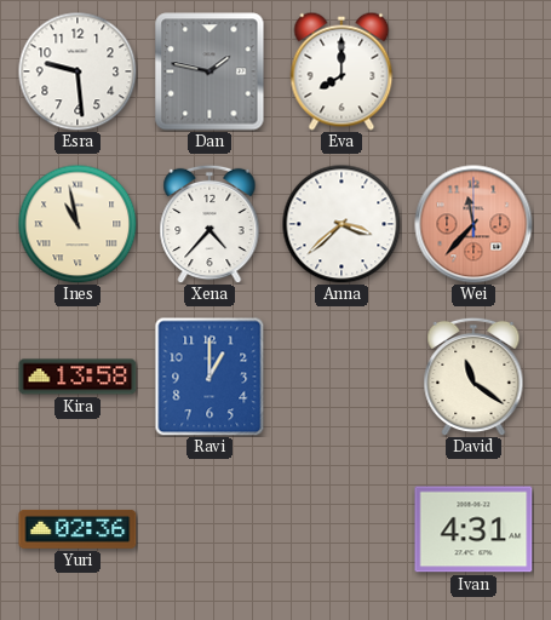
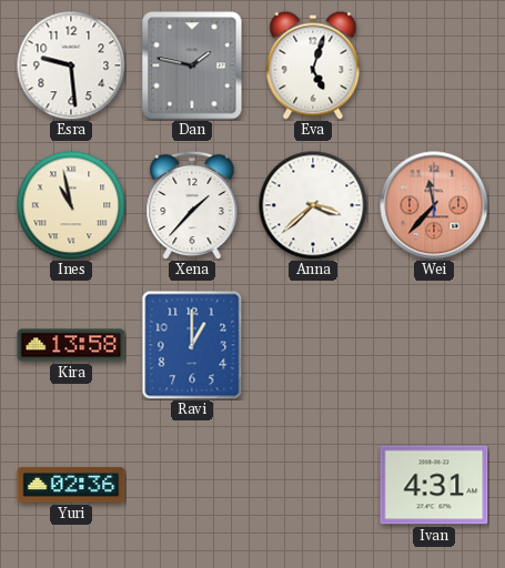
Eva: 8:00 -> 5:03 (313, 65)
Xena: 4:37 -> 1:37 (192, 205)
David: 11:21 -> none (473, 377)
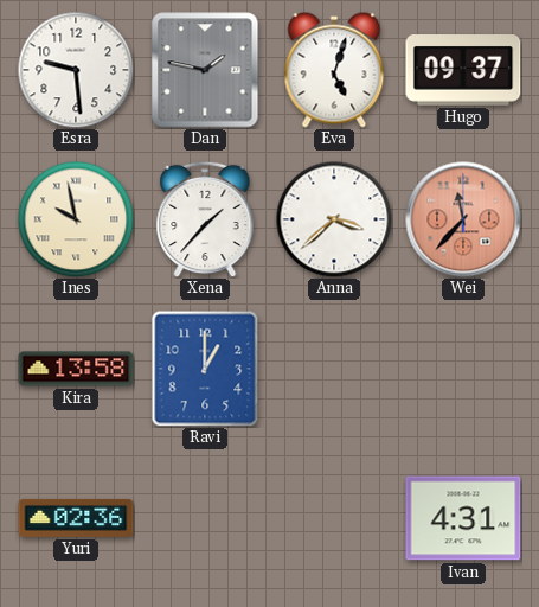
Hugo: none -> 09:37 (463, 71)
Ines: 10:58 -> 9:58 (76, 219)
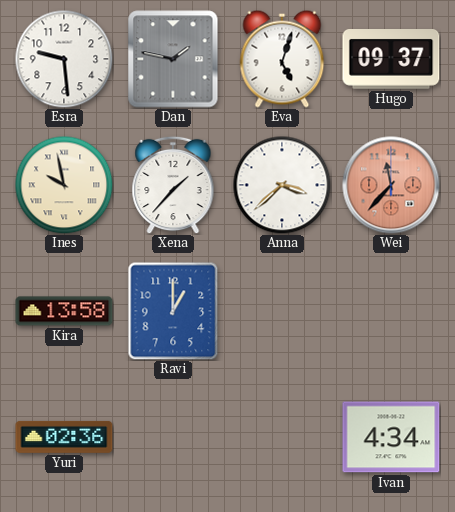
Ivan: 4:31 -> 4:34 (391, 437)
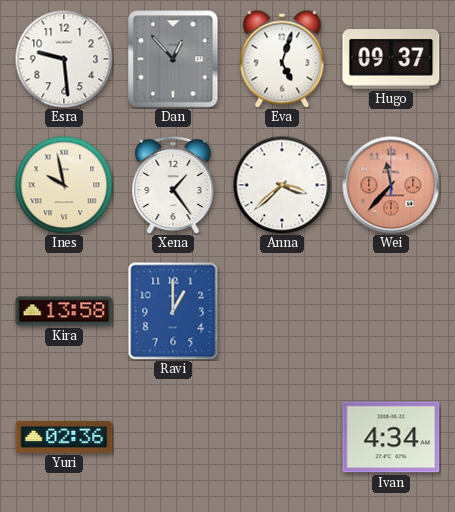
Dan: 1:47 -> 12:53 (173, 59)
Xena: 1:37 -> 1:24 (173, 185)
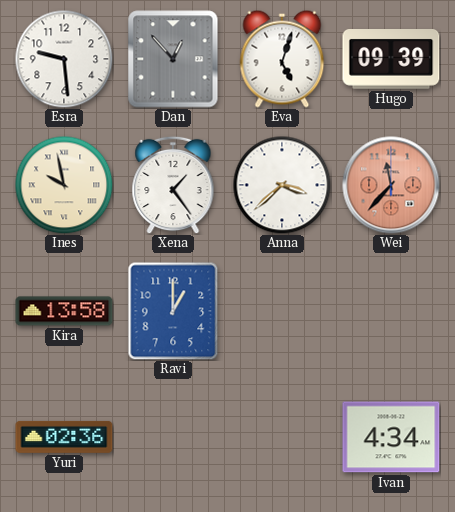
Hugo: 09:37 -> 09:39 (391, 60)
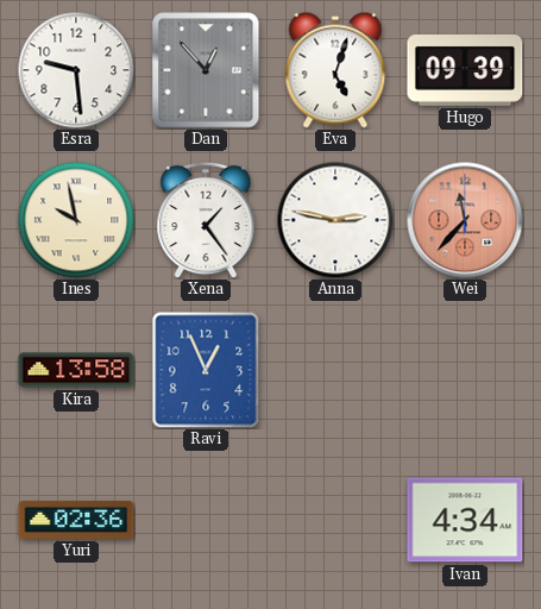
Anna: 3:38 -> 2:47 (335, 220)
Ravi: 1:00 -> 12:56 (206, 370)
